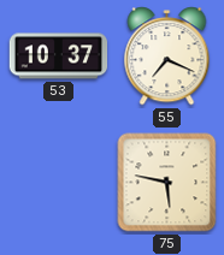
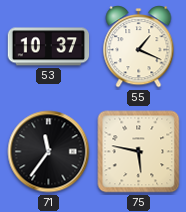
55: 7:19 -> 1:19 (139, 47)
71: none -> 11:36 (49, 152)
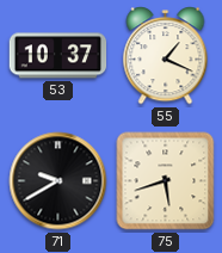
71: 11:36 -> 9:40 (58, 181)
75: 5:47 -> 5:42 (166, 181)
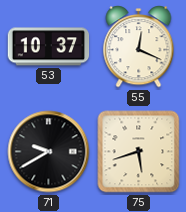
55: 1:19 -> 12:19 (139, 47)
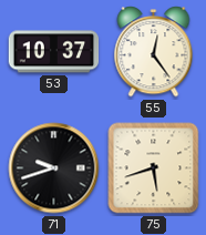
55: 12:19 -> 12:24 (154, 52)
71: 9:40 -> 9:42 (54, 168)
